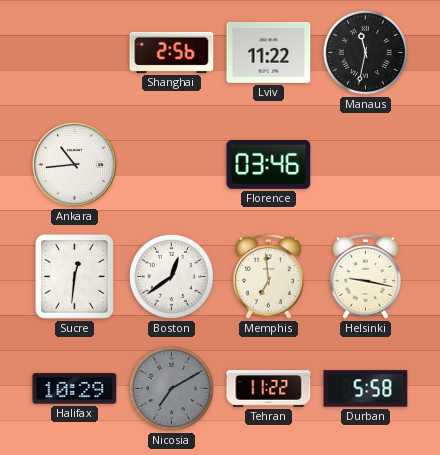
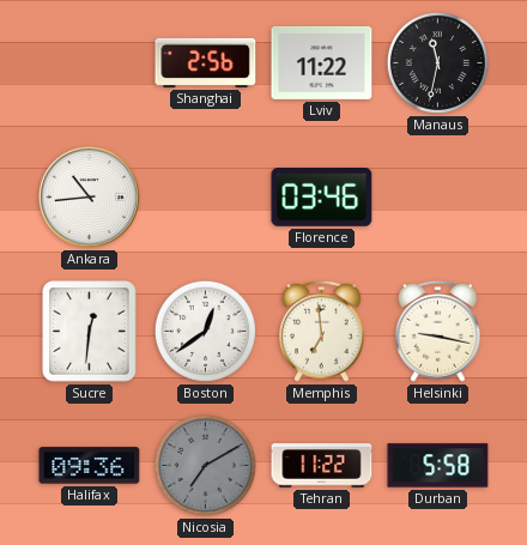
Halifax: 10:29 -> 09:36 (90, 466)
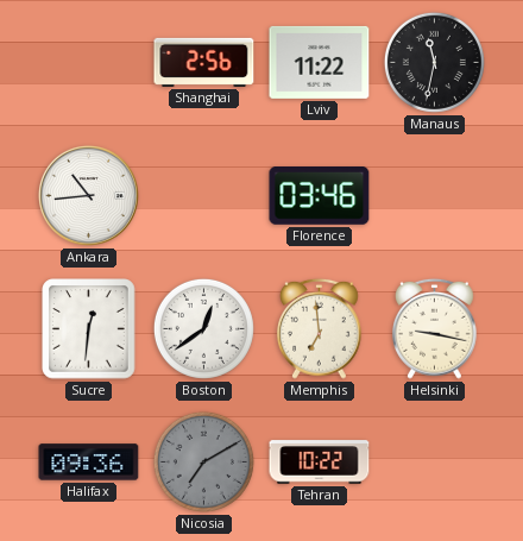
Tehran: 11:22 -> 10:22 (320, 463)
Durban: 5:58 -> none (438, 466)
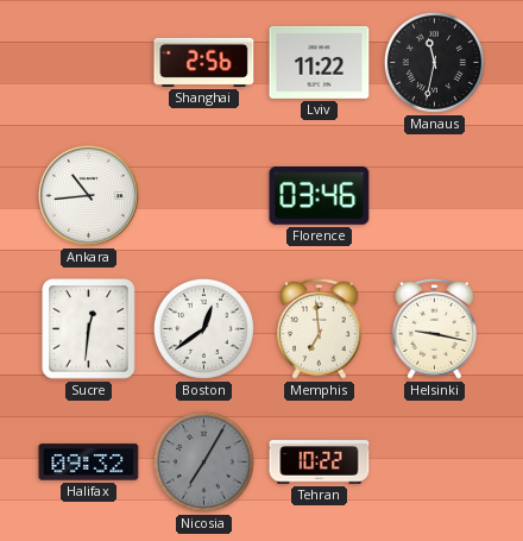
Halifax: 09:36 -> 09:32 (89, 463)
Nicosia: 7:10 -> 7:05 (203, 461)
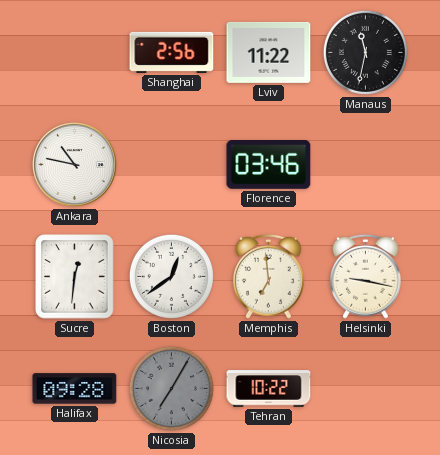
Ankara: 10:44 -> 10:47 (74, 164)
Halifax: 09:32 -> 09:28 (75, 389)
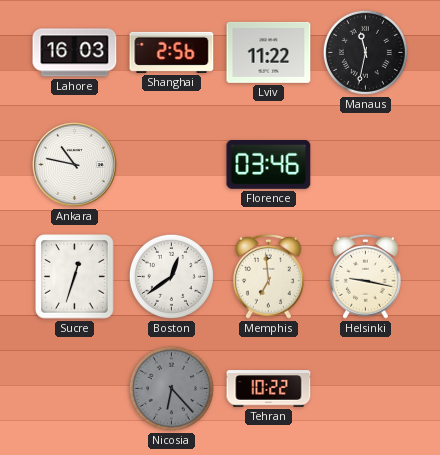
Lahore: none -> 16:03 (75, 53)
Sucre: 12:31 -> 12:33 (75, 277)
Halifax: 09:28 -> none (75, 389)
Nicosia: 7:05 -> 6:23 (171, 388)
